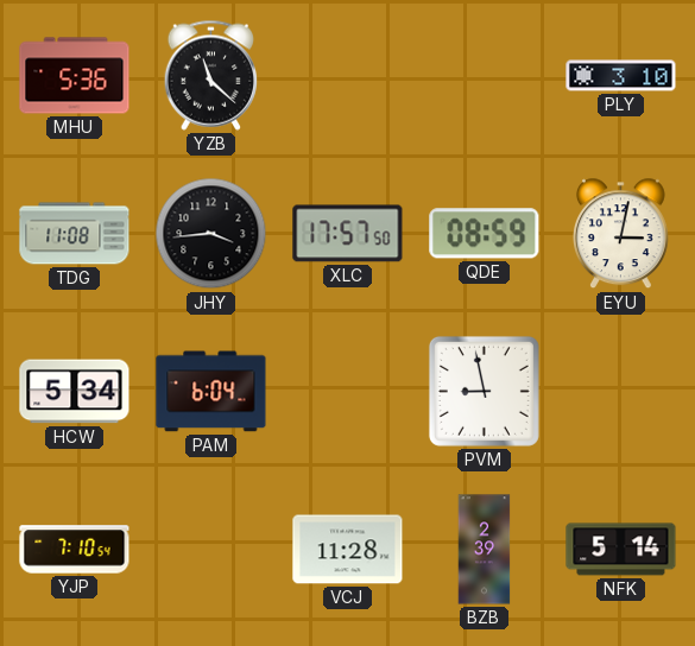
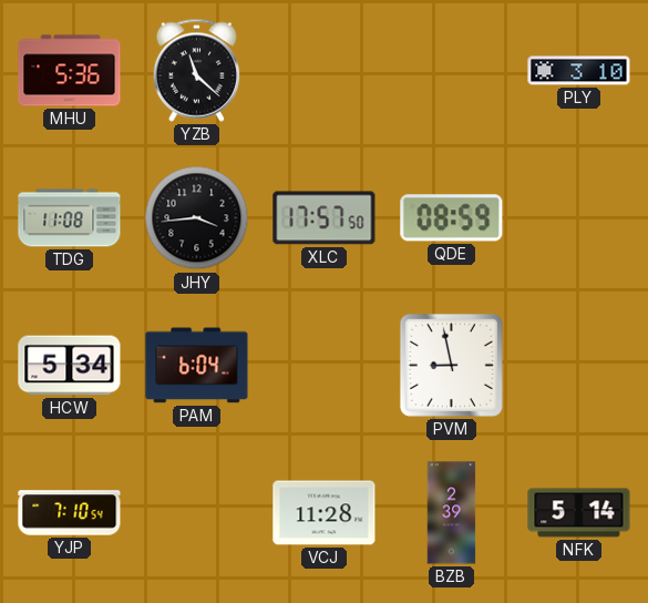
EYU: 3:02 -> none (621, 234)
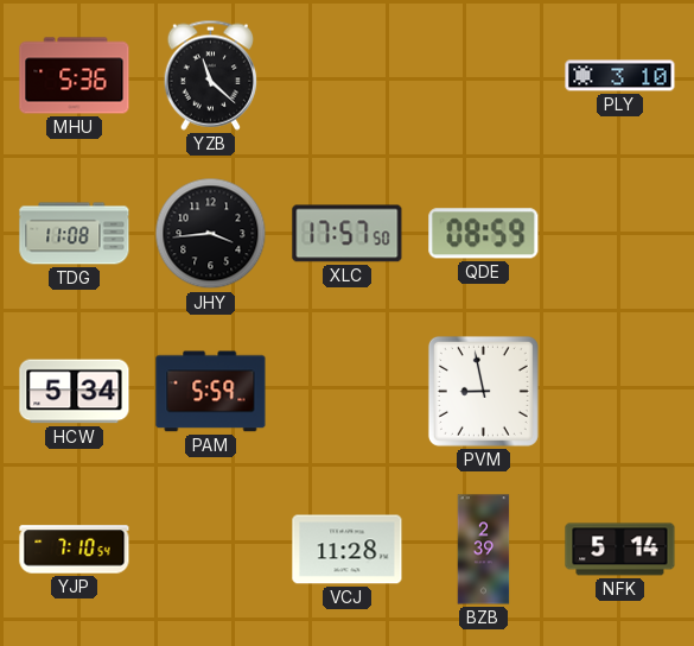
PAM: 6:04 -> 5:59 (211, 392)
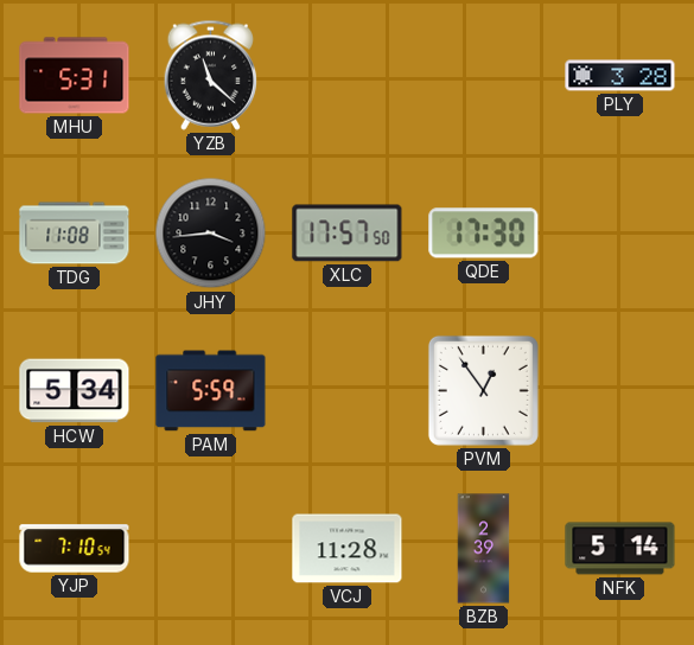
MHU: 5:36 -> 5:31 (75, 76)
PLY: 3:10 -> 3:28 (620, 76)
QDE: 08:59 -> 17:30 (484, 234)
PVM: 8:58 -> 12:54 (483, 390)
